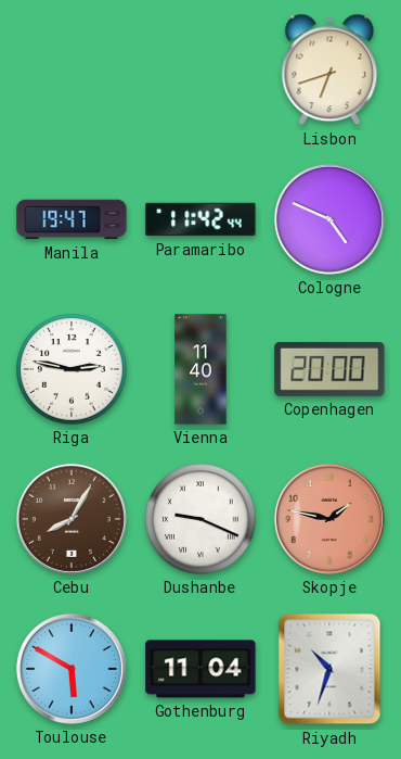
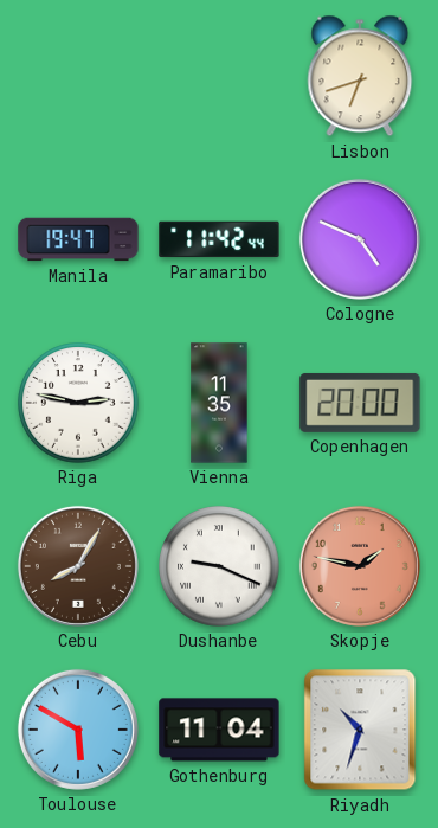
Vienna: 11:40 -> 11:35 (219, 403)
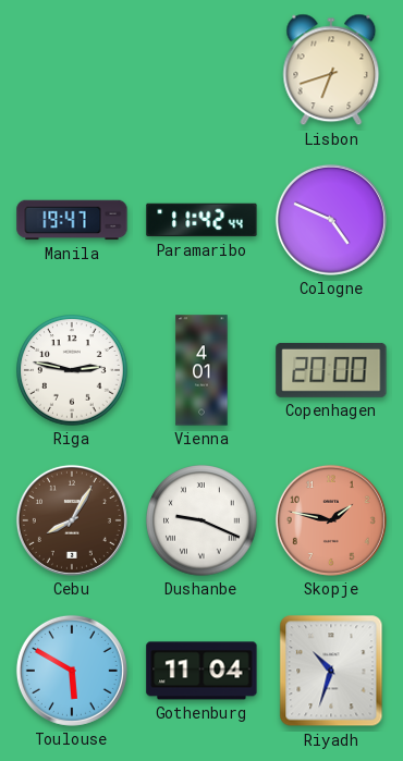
Vienna: 11:35 -> 4:01 (201, 370)
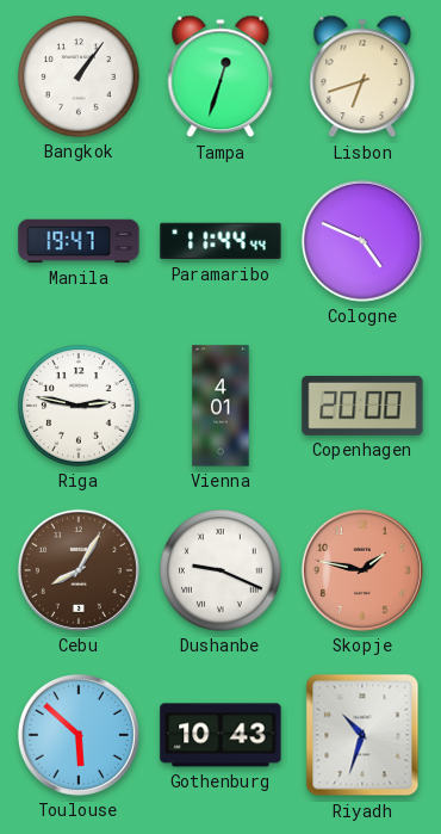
Bangkok: none -> 1:06 (79, 76)
Tampa: none -> 12:33 (220, 76)
Paramaribo: 11:42 -> 11:44 (220, 241)
Toulouse: 5:50 -> 5:52 (79, 735)
Gothenburg: 11:04 -> 10:43 (220, 735)
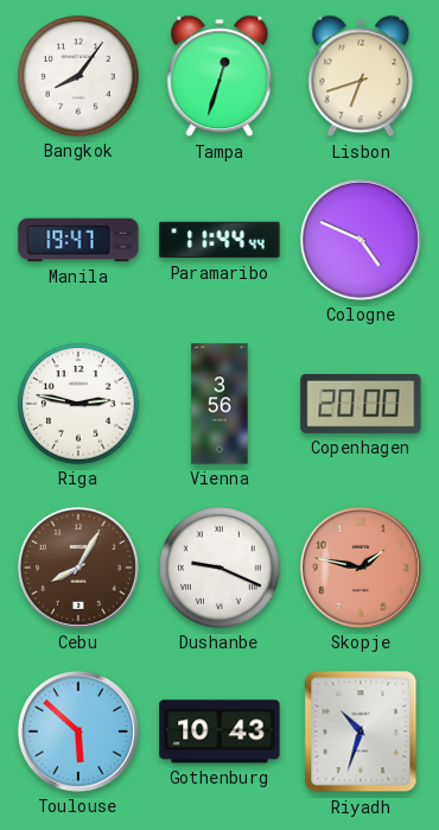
Bangkok: 1:06 -> 8:06 (78, 76)
Vienna: 4:01 -> 3:56 (220, 404)
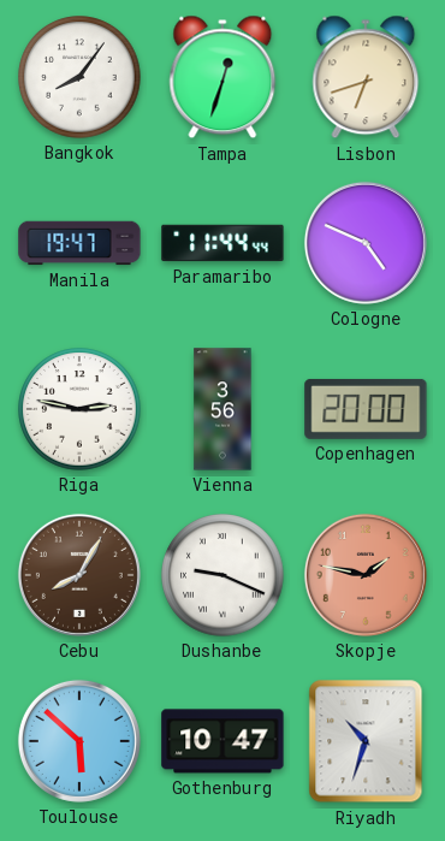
Gothenburg: 10:43 -> 10:47 (222, 741)
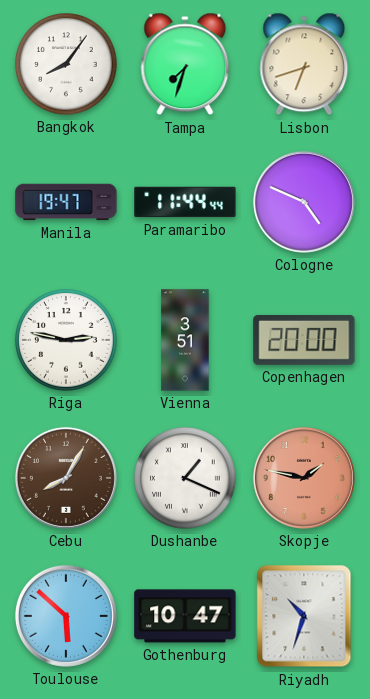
Tampa: 12:33 -> 7:33 (185, 64)
Vienna: 3:56 -> 3:51 (185, 340)
Dushanbe: 9:19 -> 1:19 (185, 478)
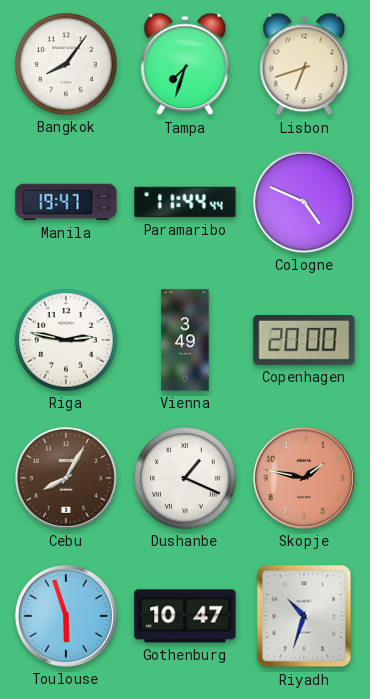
Vienna: 3:51 -> 3:49 (185, 340)
Toulouse: 5:52 -> 5:57 (66, 616)
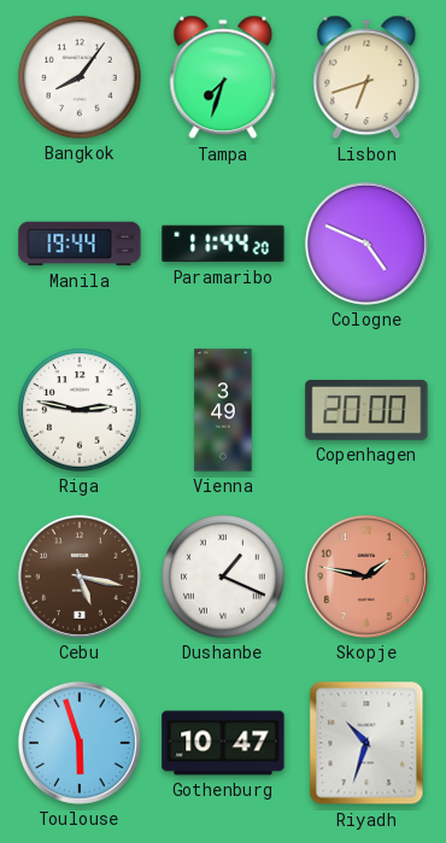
Manila: 19:47 -> 19:44 (80, 244)
Paramaribo: 11:44:44 -> 11:44:20 (223, 244)
Cebu: 8:05 -> 5:17 (80, 576)
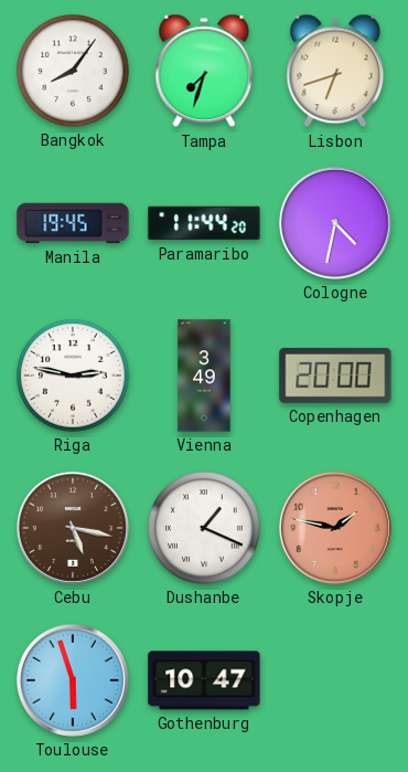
Manila: 19:44 -> 19:45 (73, 223)
Cologne: 4:49 -> 4:32 (335, 223)
Riyadh: 10:33 -> none (366, 743)
